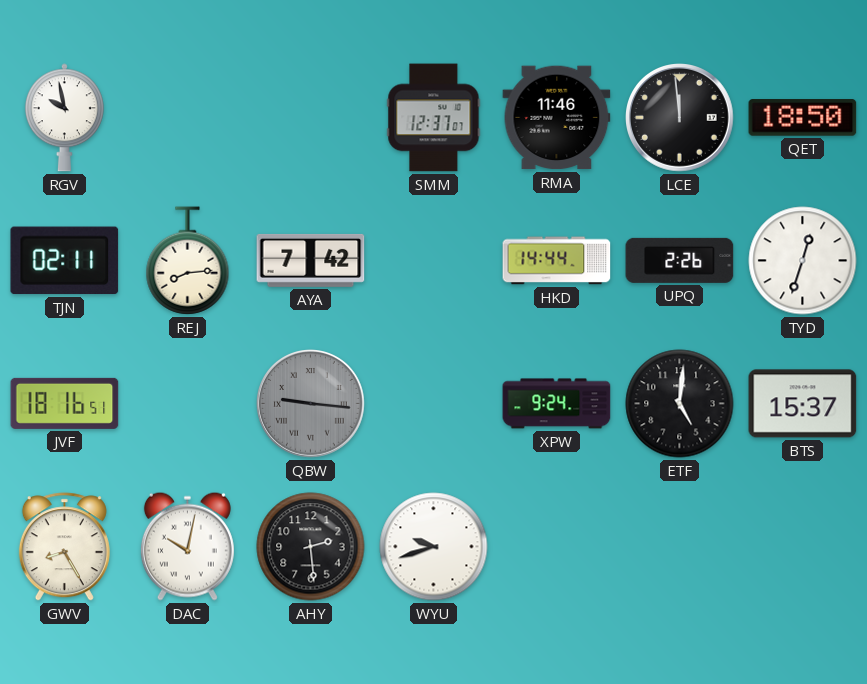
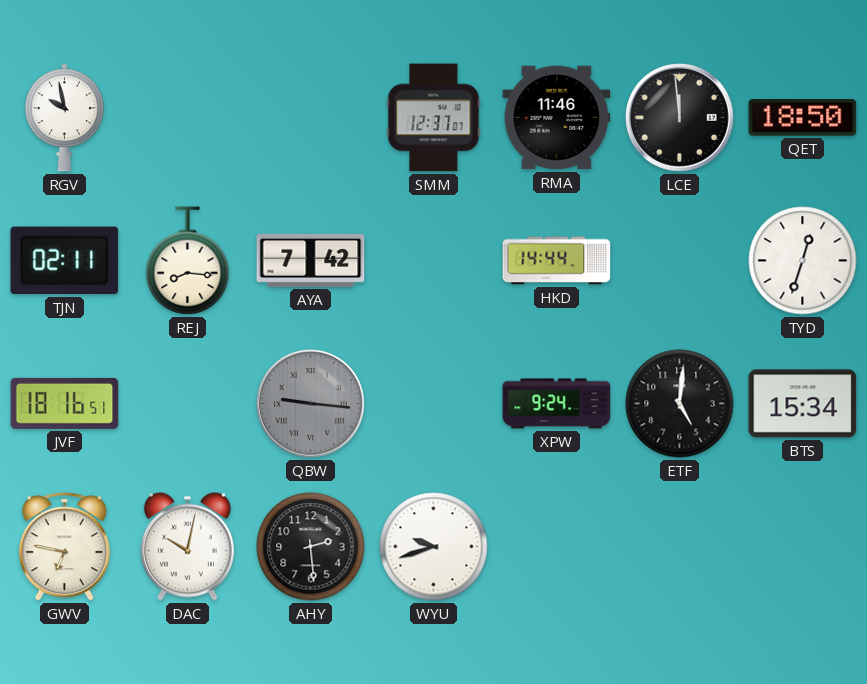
REJ: 8:14 -> 8:16 (188, 261)
UPQ: 2:26 -> none (680, 260)
BTS: 15:37 -> 15:34 (803, 404)
GWV: 8:25 -> 6:47 (64, 547)
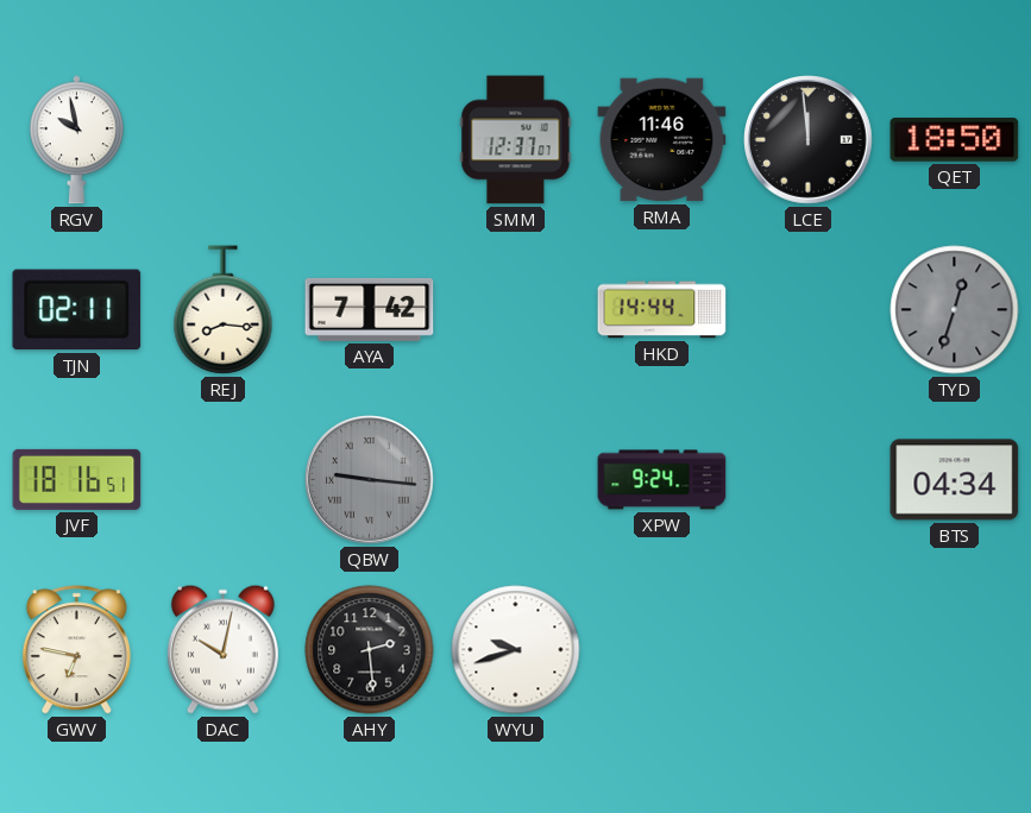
TYD dial: white -> grey (955, 310)
ETF: 5:01 -> none (680, 404)
BTS: 15:34 -> 04:34 (955, 480)
